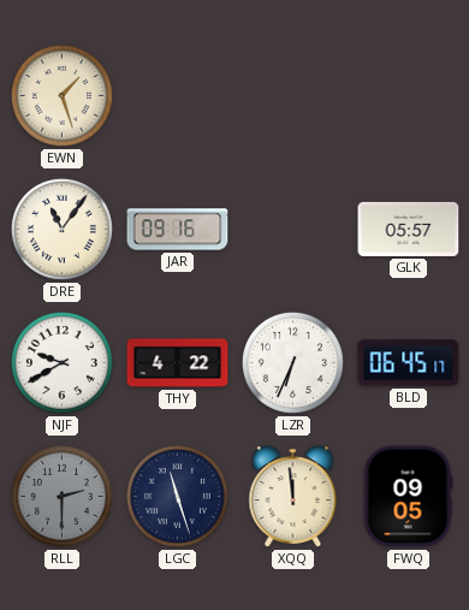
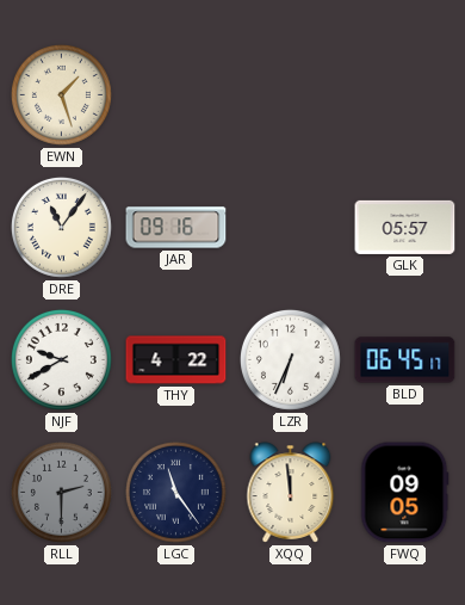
LGC: 11:27 -> 11:24 (175, 492)
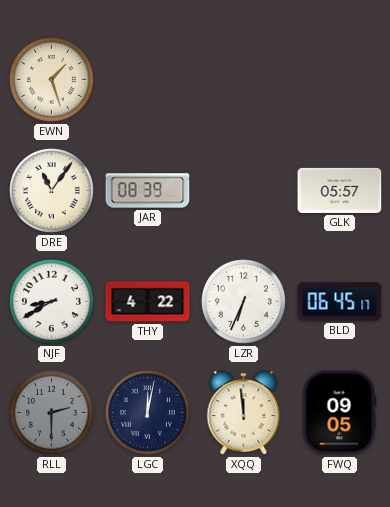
JAR: 09:16 -> 08:39 (148, 191)
NJF: 9:40 -> 8:40 (51, 301)
LGC: 11:24 -> 12:02 (147, 412)
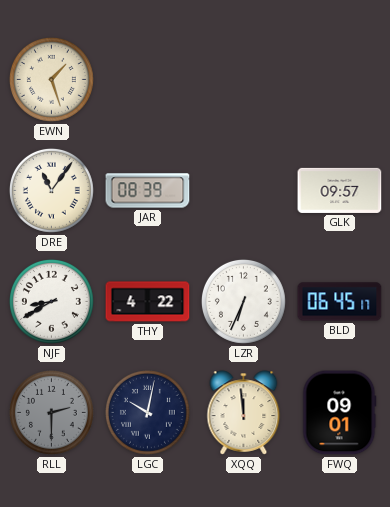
GLK: 05:57 -> 09:57 (340, 190)
LGC: 12:02 -> 10:02 (147, 412)
FWQ: 09:05 -> 09:01 (340, 413)
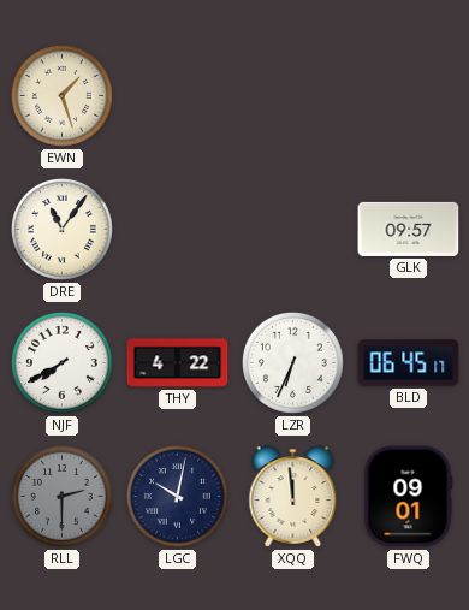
JAR: 08:39 -> none (148, 191)
NJF: 8:40 -> 7:40 (61, 362)
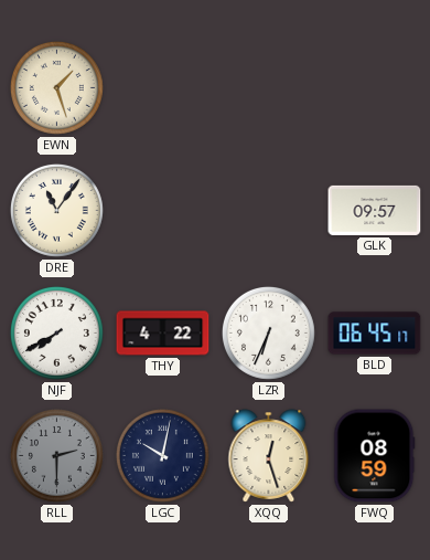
XQQ: 11:59 -> 12:27 (269, 456)
FWQ: 09:01 -> 08:59 (375, 456)
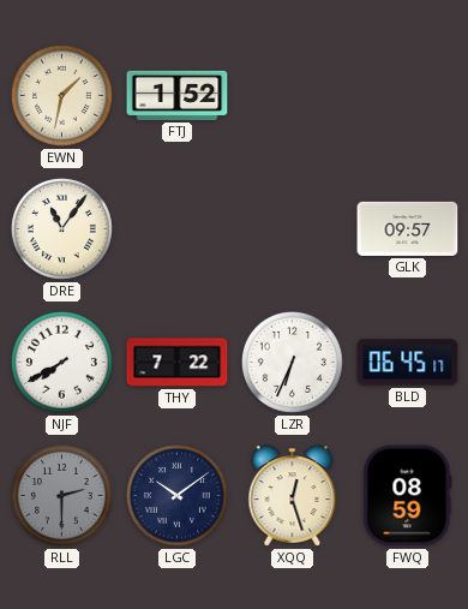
EWN: 1:27 -> 1:32 (61, 95)
FTJ: none -> 1:52 (178, 95)
THY: 4:22 -> 7:22 (178, 363)
LGC: 10:02 -> 10:09 (176, 495)
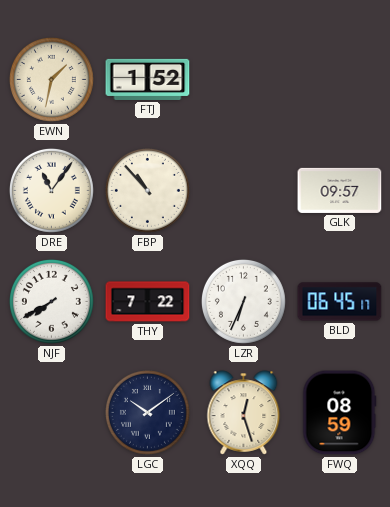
FBP: none -> 10:53 (147, 190)
RLL: 2:30 -> none (61, 495)
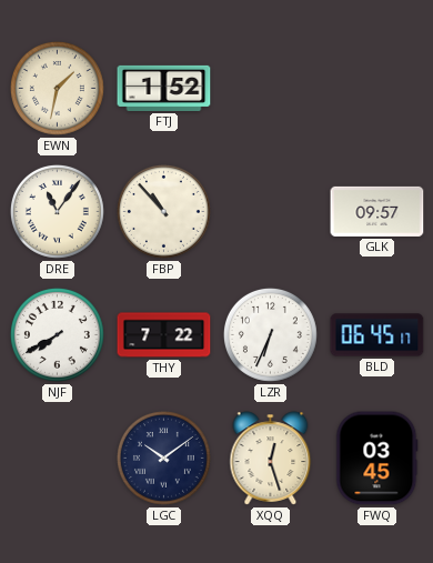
FWQ: 08:59 -> 03:45 (377, 459)
